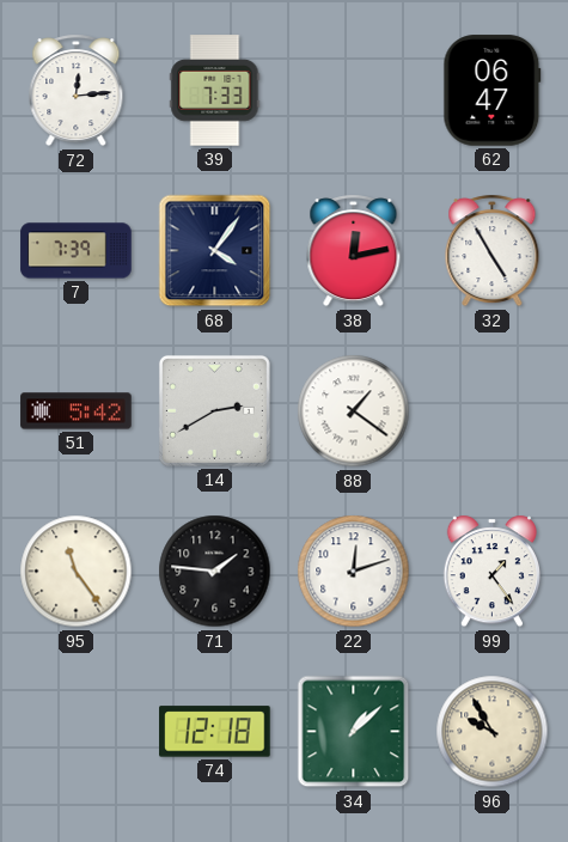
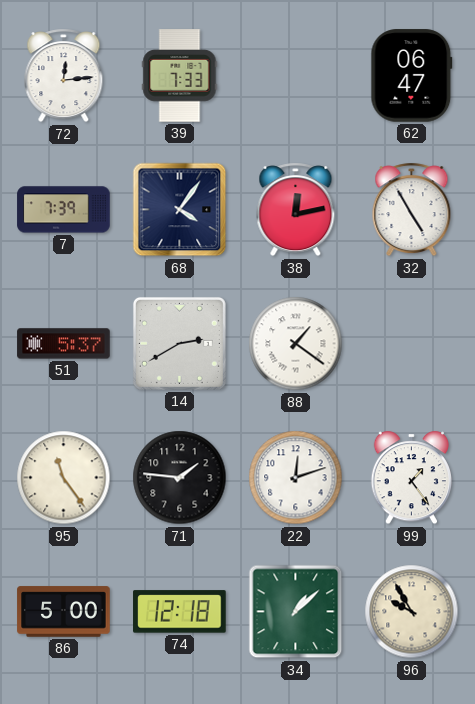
51: 5:42 -> 5:37 (64, 344)
86: none -> 5:00 (64, 612)
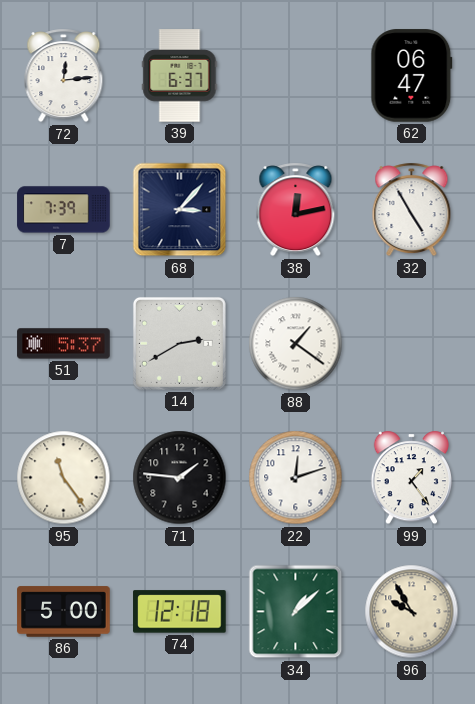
39: 7:33 -> 6:37 (180, 76)
68: 4:06 -> 3:07 (180, 210)
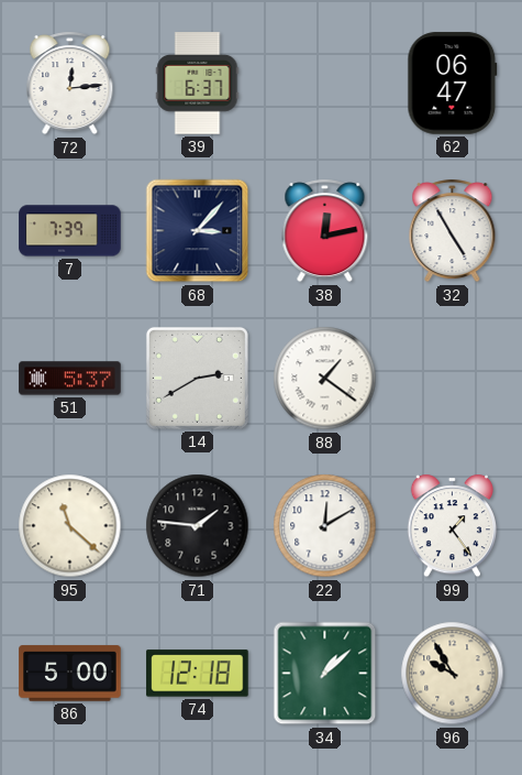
95: 11:24 -> 11:22 (70, 526)
22: 12:12 -> 12:10 (325, 526)
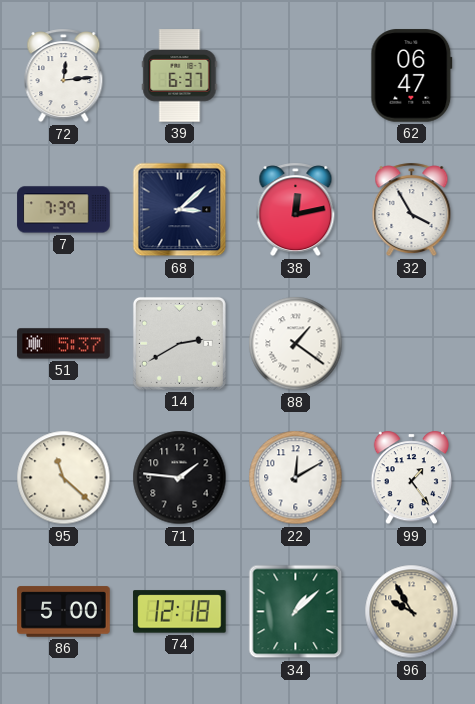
68: 3:07 -> 3:08 (180, 210)
32: 4:55 -> 3:55 (412, 210)
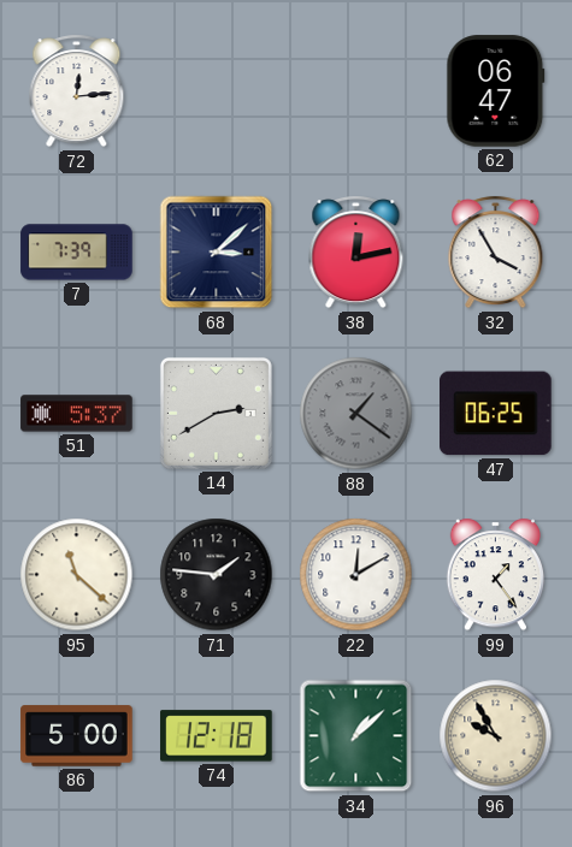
39: 6:37 -> none (180, 76)
88 dial: white -> grey (356, 414)
47: none -> 06:25 (496, 414)
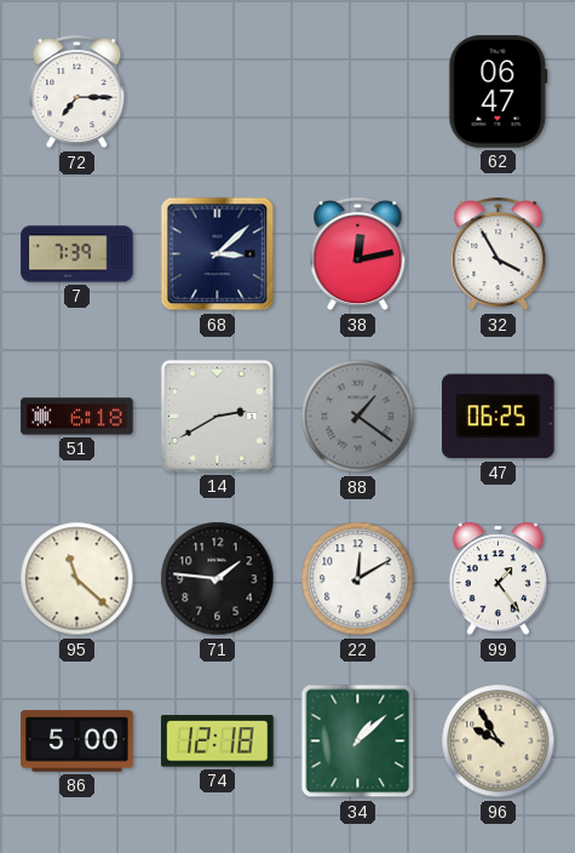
72: 12:14 -> 7:15 (77, 92)
51: 5:37 -> 6:18 (77, 417)
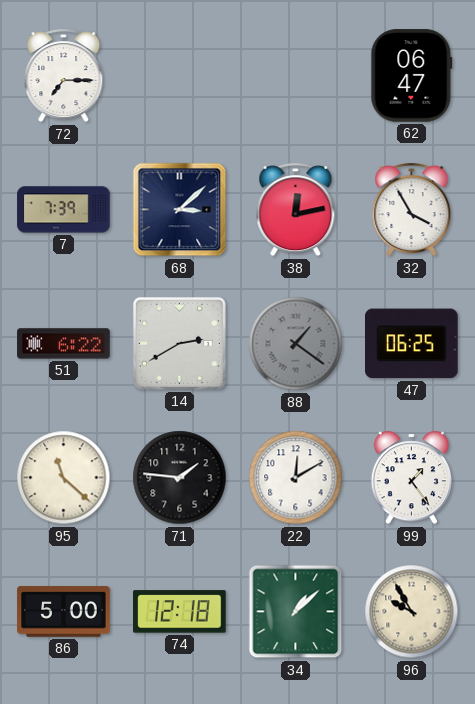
51: 6:18 -> 6:22 (64, 344)
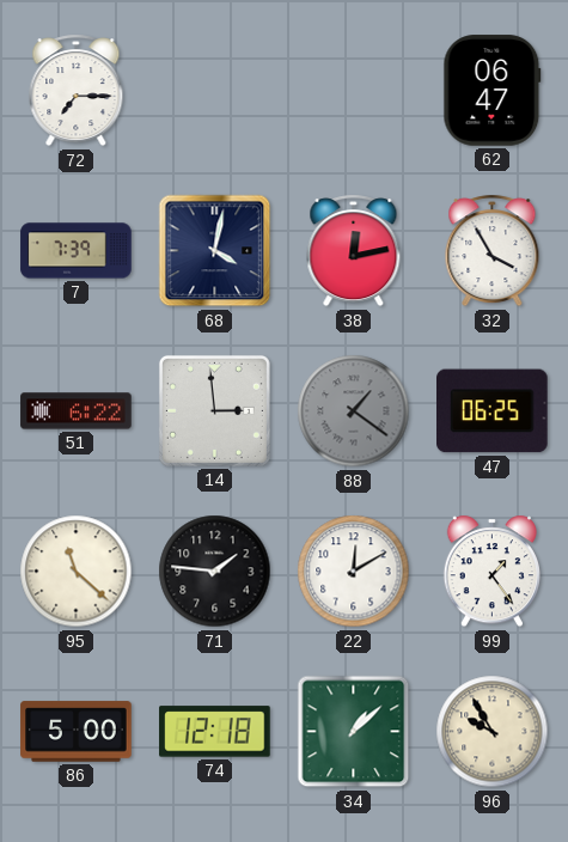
68: 3:08 -> 4:02 (215, 251)
14: 2:40 -> 2:59 (214, 410)
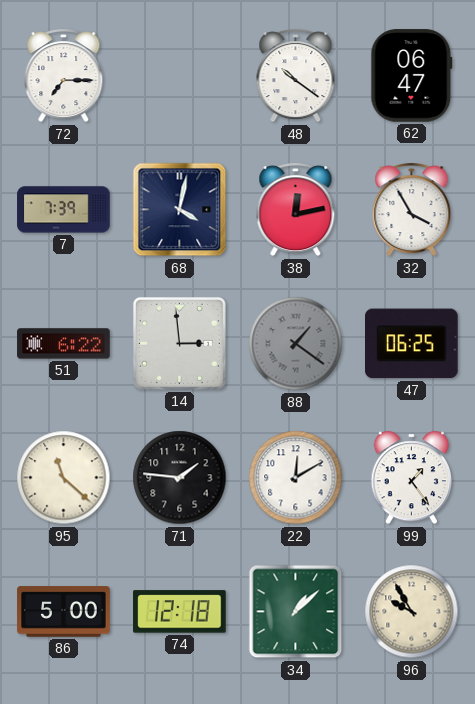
48: none -> 10:21 (296, 76)
